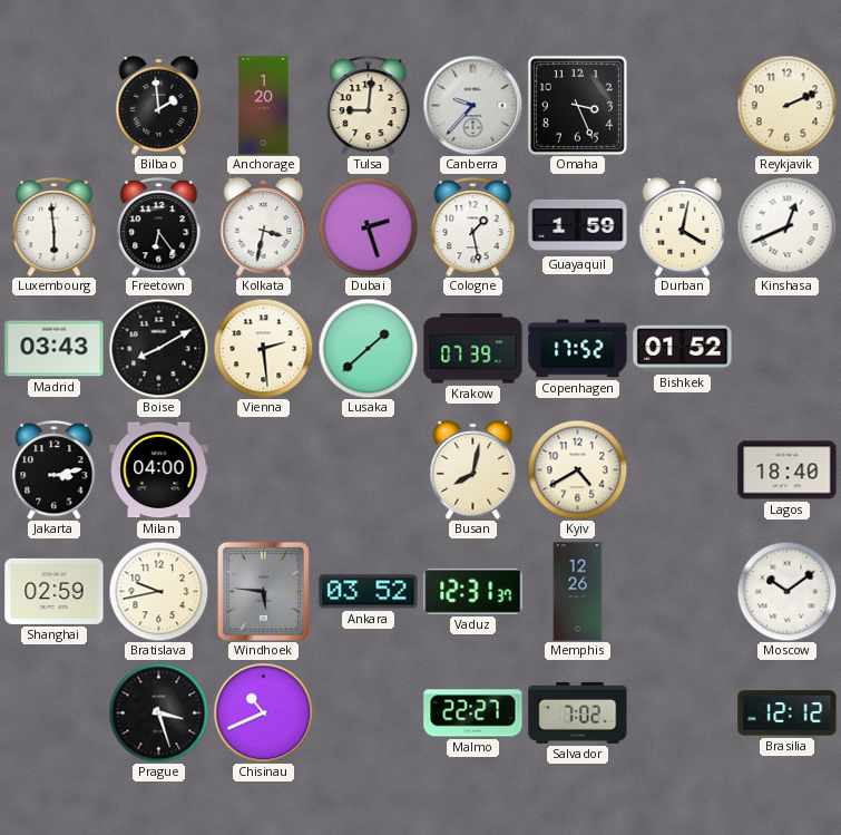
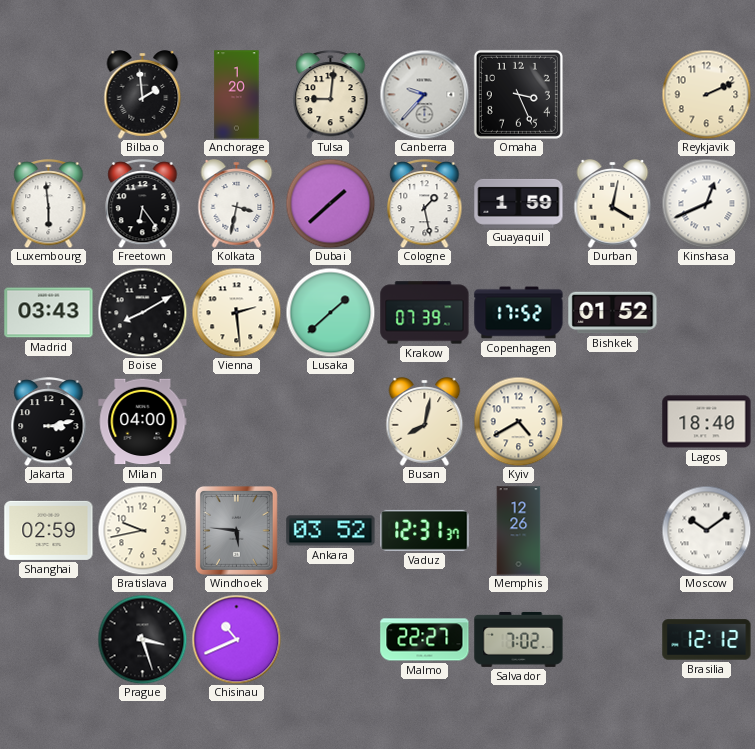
Dubai: 2:27 -> 1:38 (330, 203)
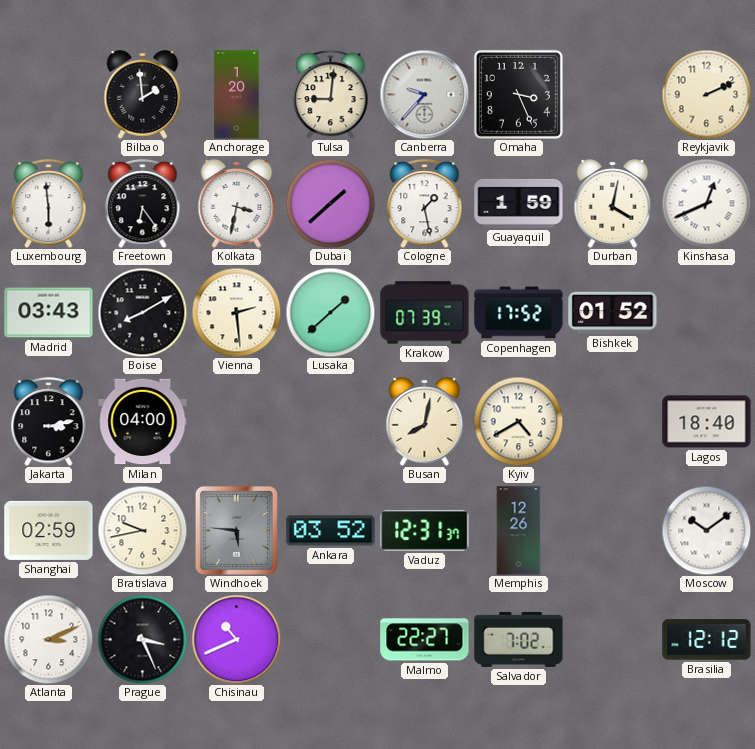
Atlanta: none -> 3:11 (48, 639)
Prague: 3:27 -> 3:26 (142, 639)
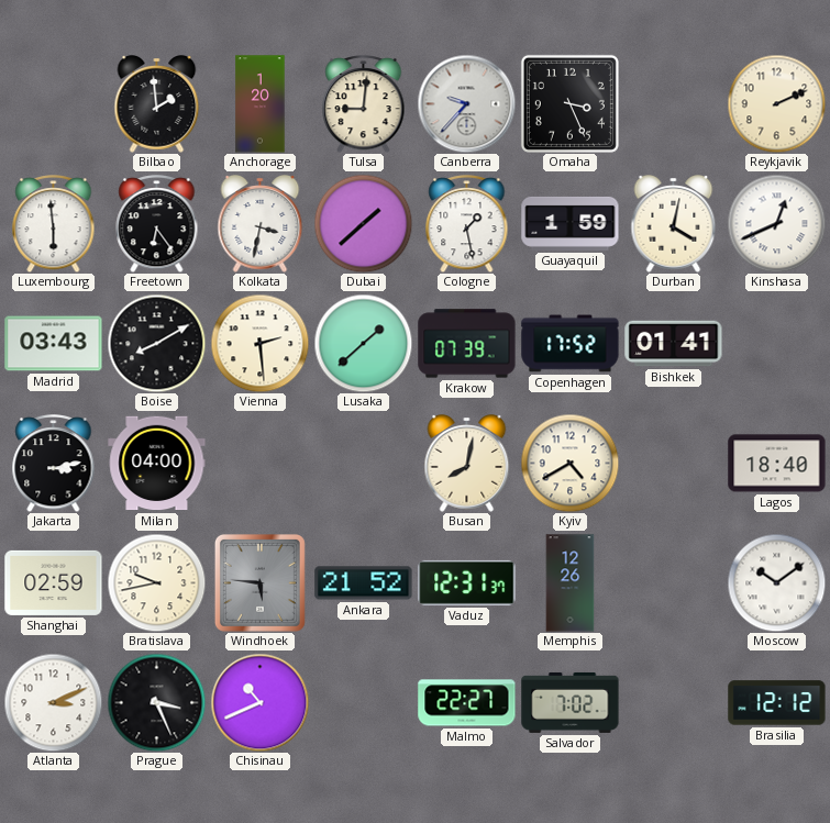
Bishkek: 01:52 -> 01:41 (674, 344)
Ankara: 03:52 -> 21:52 (364, 583)
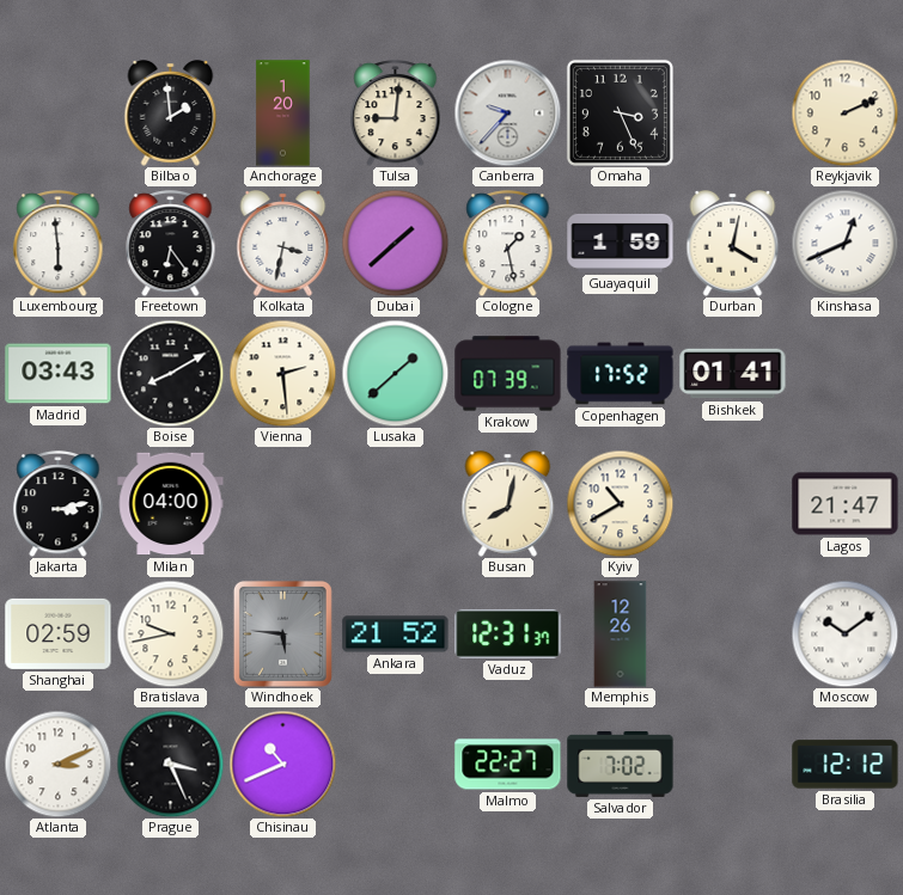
Kyiv: 4:40 -> 10:40 (620, 503)
Lagos: 18:40 -> 21:47 (846, 504)
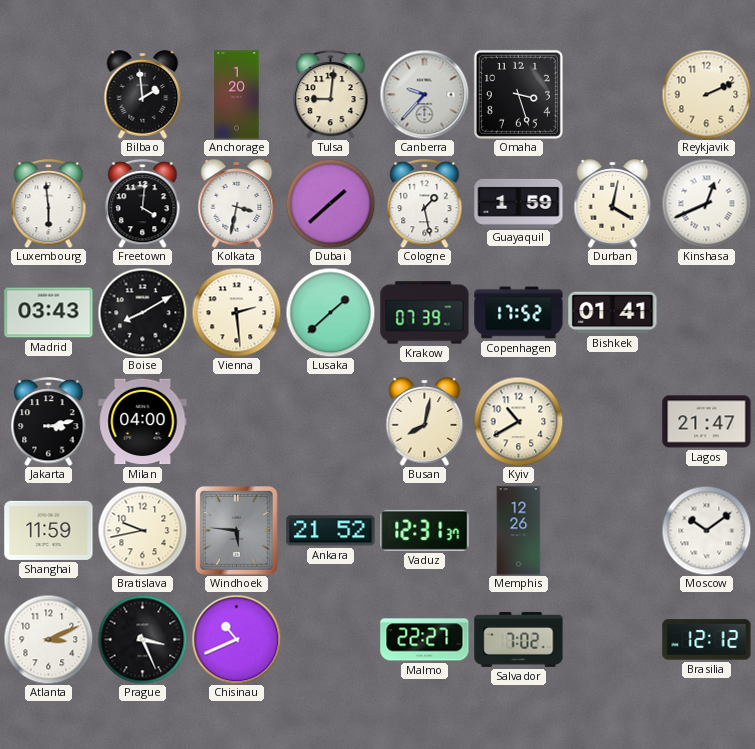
Omaha: 3:26 -> 3:27 (518, 94)
Freetown: 6:24 -> 4:01 (143, 204)
Shanghai: 02:59 -> 11:59 (49, 530)
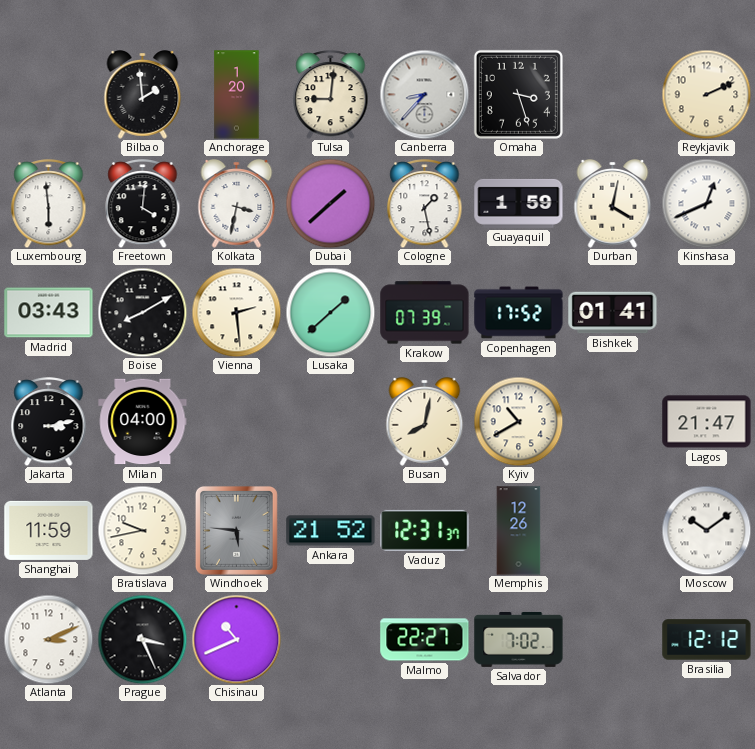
Canberra: 9:37 -> 8:37 (424, 94)
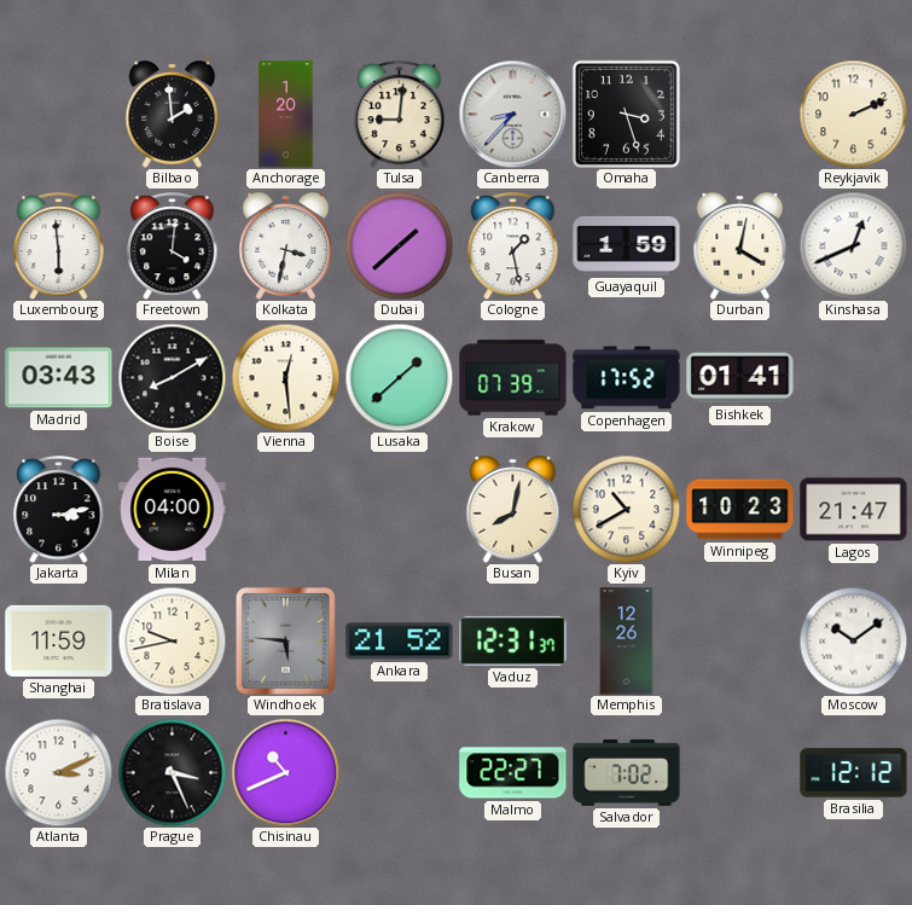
Vienna: 2:29 -> 12:29 (285, 377)
Winnipeg: none -> 10:23 (740, 510)
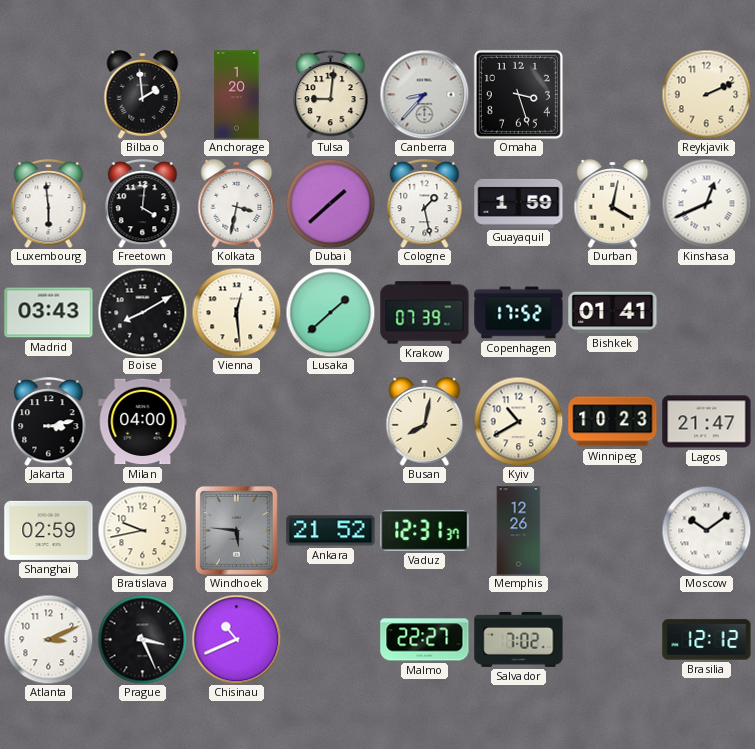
Shanghai: 11:59 -> 02:59 (49, 530)
